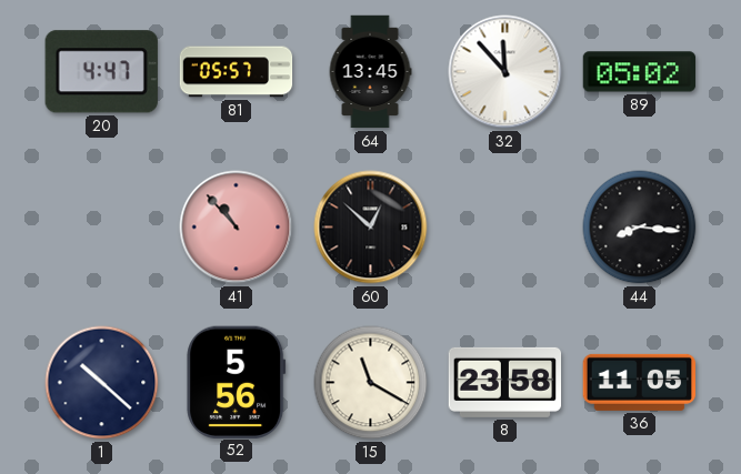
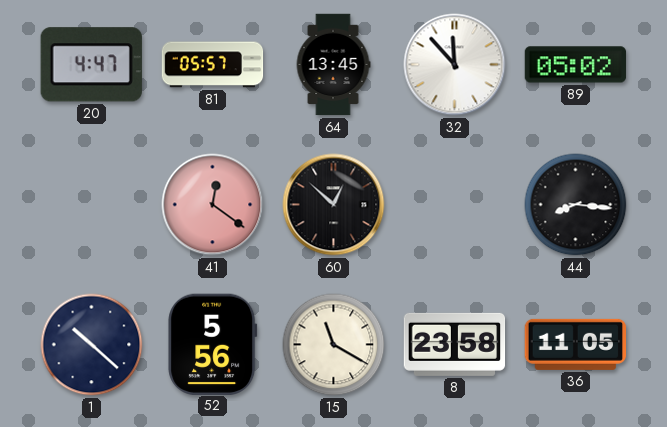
41: 10:53 -> 12:21 (213, 205)
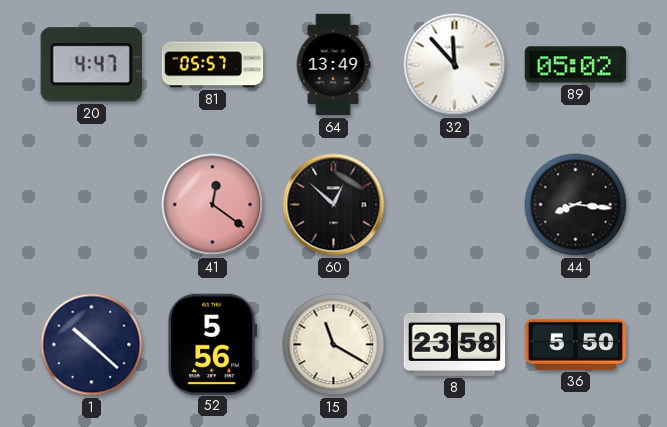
64: 13:45 -> 13:49 (333, 65)
36: 11:05 -> 5:50 (576, 344)
